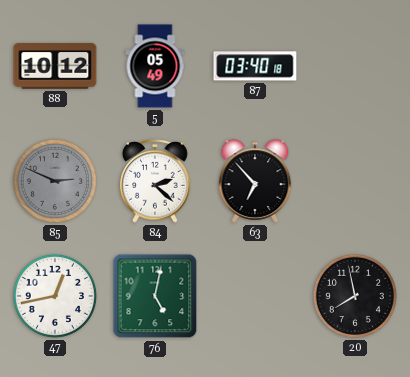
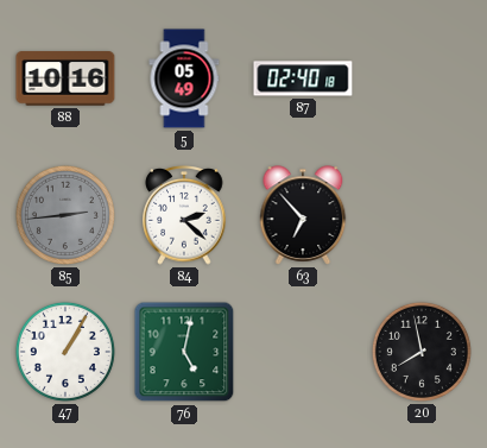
88: 10:12 -> 10:16 (65, 78)
87: 03:40 -> 02:40 (303, 78)
85: 2:49 -> 2:44 (65, 215)
47: 12:43 -> 1:05 (65, 352)
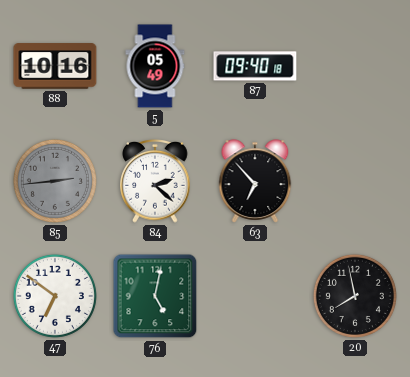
87: 02:40 -> 09:40 (255, 66)
47: 1:05 -> 6:51 (55, 296)
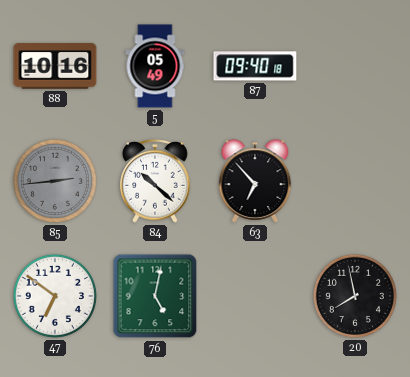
84: 2:22 -> 10:22 (155, 182)
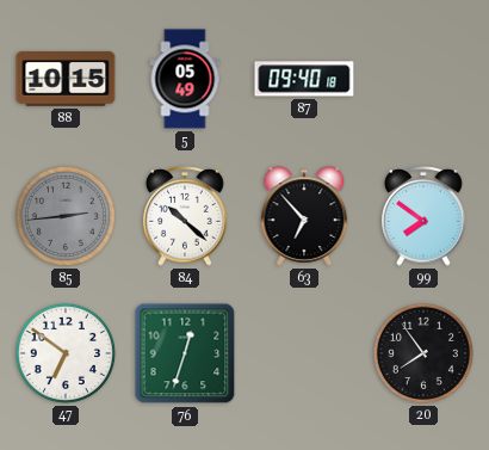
88: 10:16 -> 10:15 (66, 79)
99: none -> 7:51 (423, 217)
76: 5:02 -> 12:33 (185, 353)
20: 7:58 -> 7:54 (423, 353)
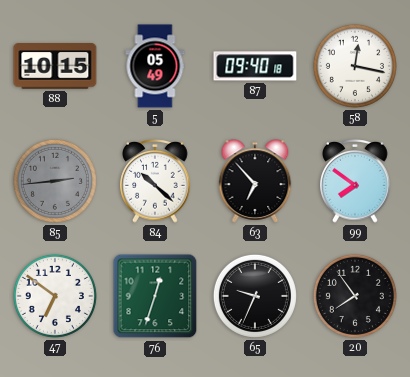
58: none -> 12:17 (355, 66)
65: none -> 9:34 (255, 296)
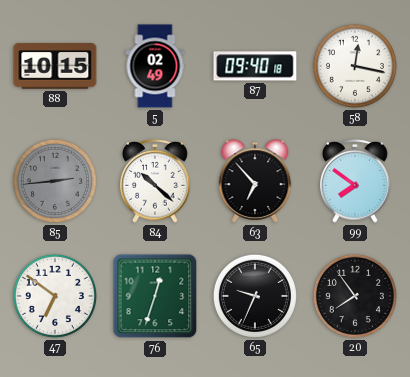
5: 05:49 -> 02:49 (155, 66)
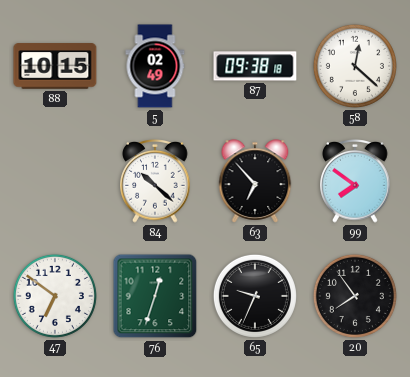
87: 09:40 -> 09:38 (255, 66)
58: 12:17 -> 12:22 (355, 66)
85: 2:44 -> none (55, 181)
